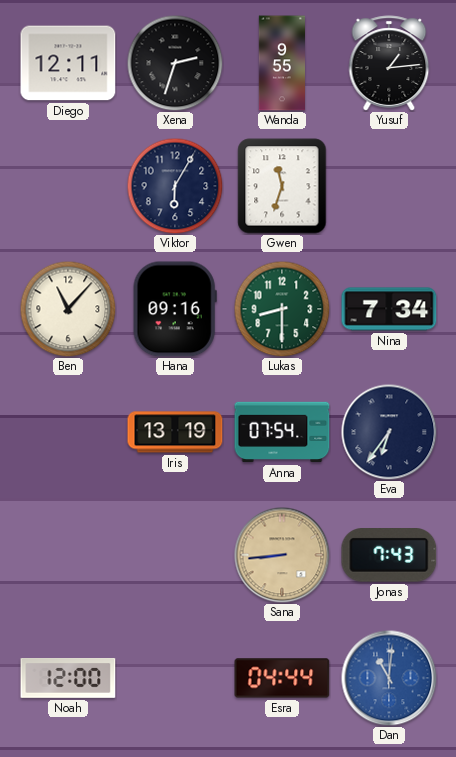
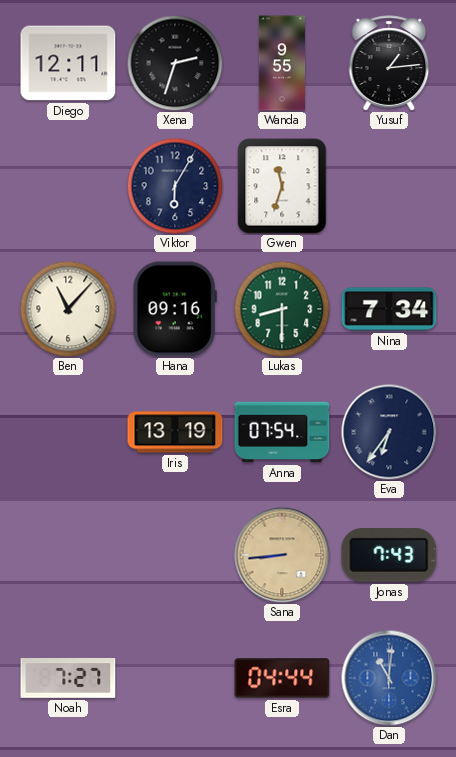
Noah: 12:00 -> 7:27 (68, 679)
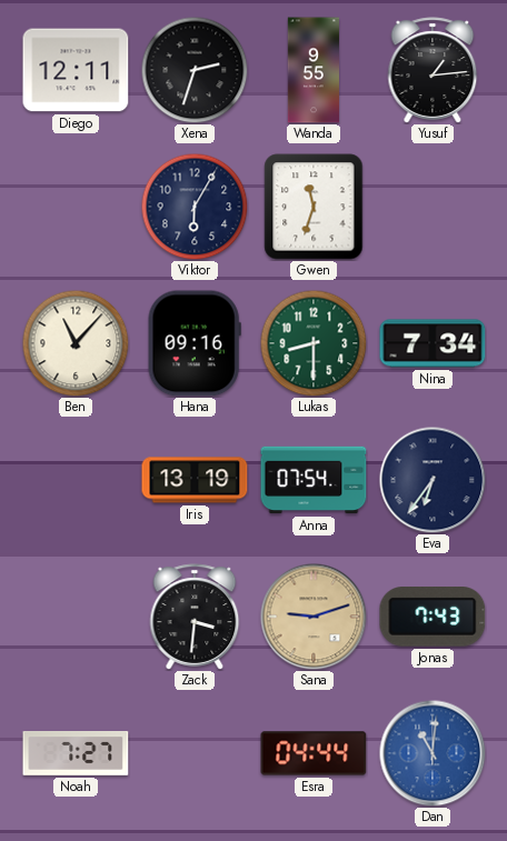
Zack: none -> 3:31 (195, 617)
Sana: 8:44 -> 9:12 (314, 617)
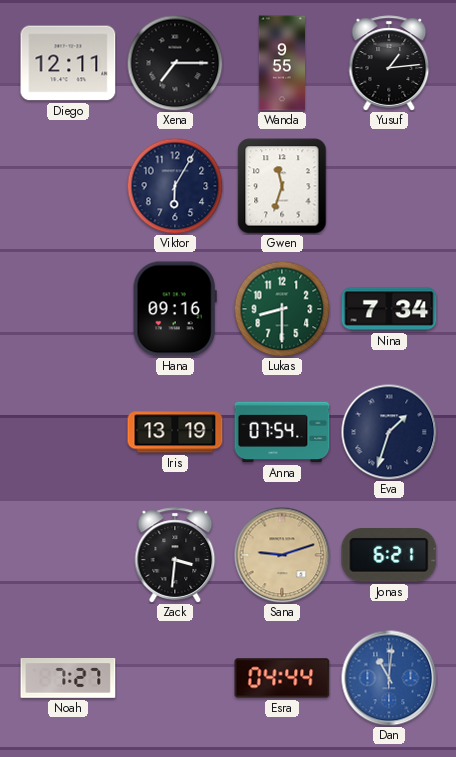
Xena: 2:33 -> 7:15 (175, 63)
Ben: 11:07 -> none (76, 343)
Eva: 6:36 -> 1:33 (389, 432)
Jonas: 7:43 -> 6:21 (389, 556)
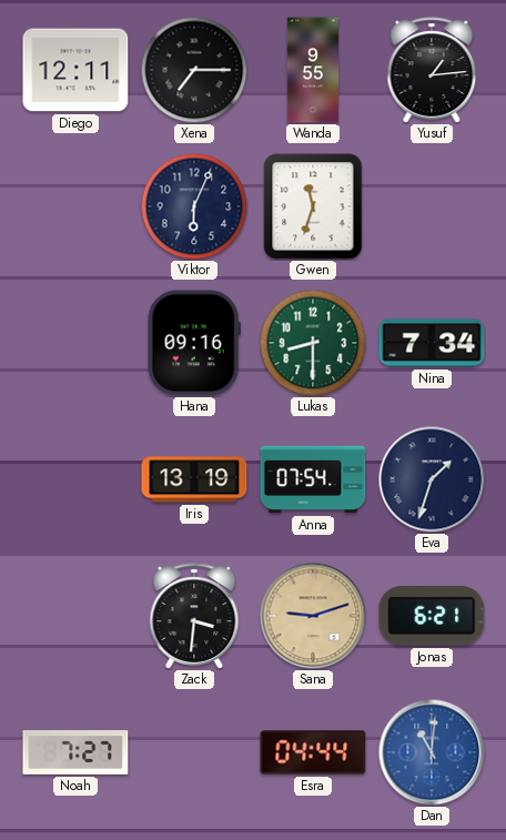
Viktor: 6:05 -> 6:04 (194, 206)
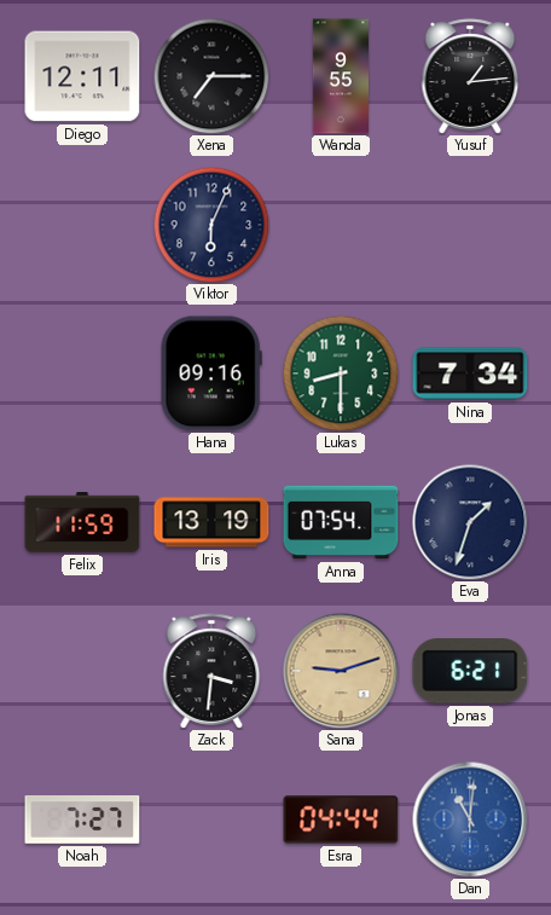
Gwen: 11:33 -> none (313, 206)
Felix: none -> 11:59 (82, 522)
